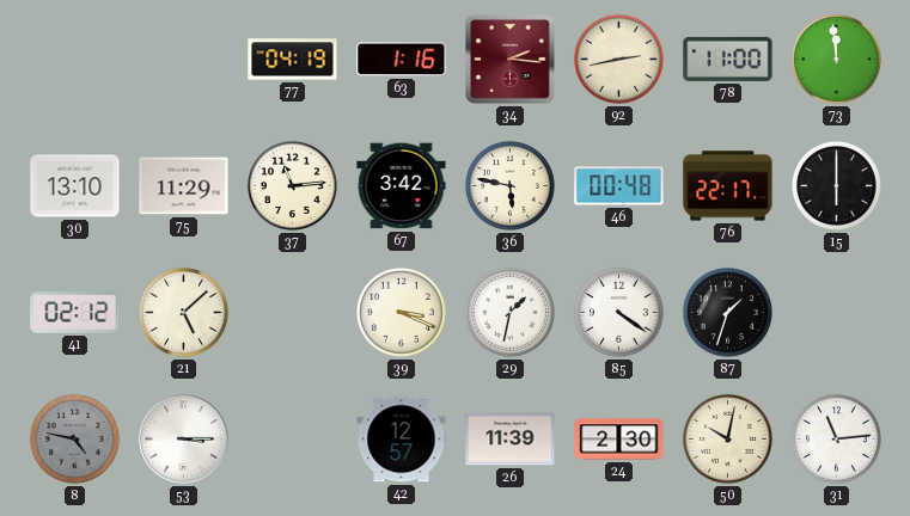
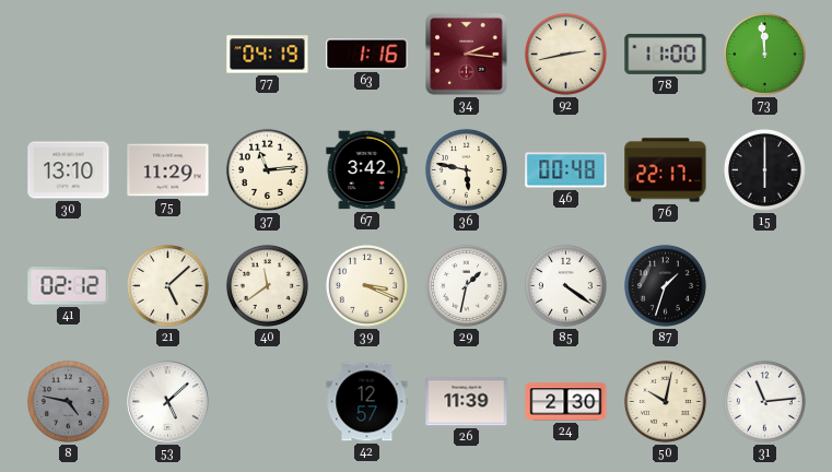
40: none -> 11:39 (267, 285)
53: 3:15 -> 5:08 (168, 402)
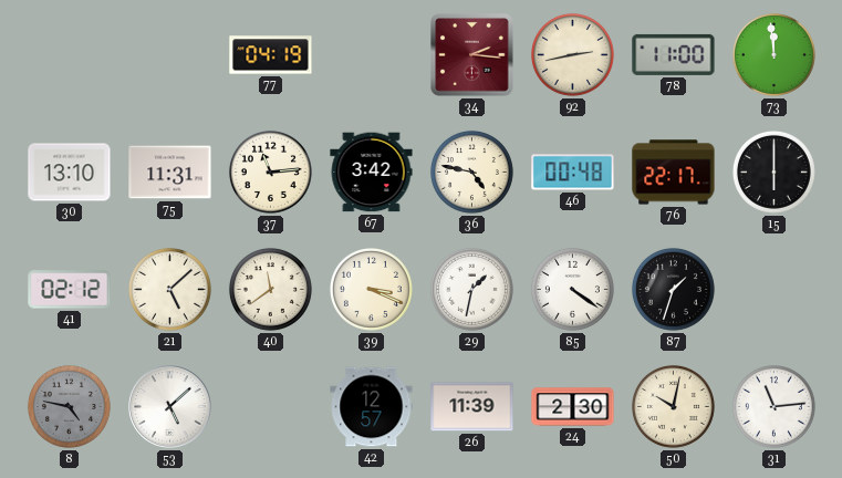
63: 1:16 -> none (367, 55)
75: 11:29 -> 11:31 (170, 173)
36: 5:47 -> 4:47 (471, 172)
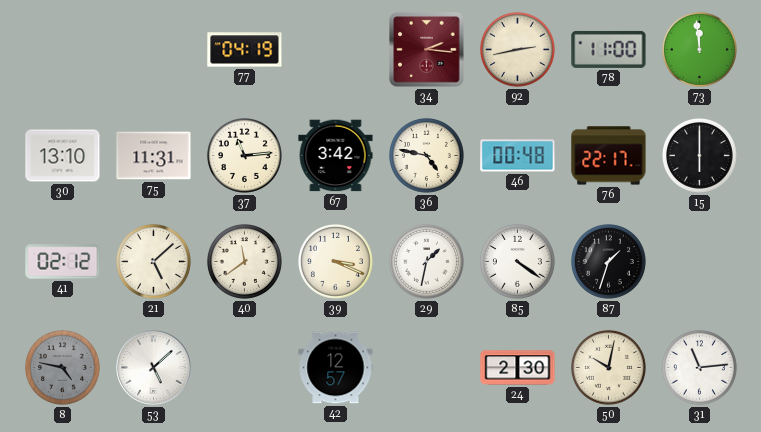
26: 11:39 -> none (472, 407)
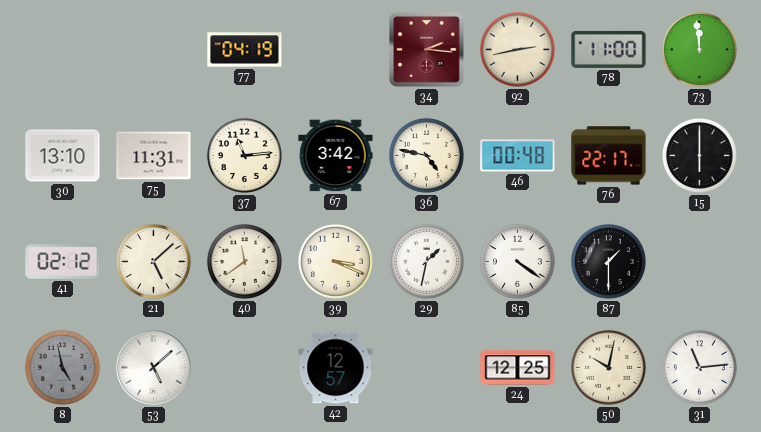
87: 1:33 -> 1:30 (608, 261)
8: 4:47 -> 4:58 (62, 367)
24: 2:30 -> 12:25 (518, 368)
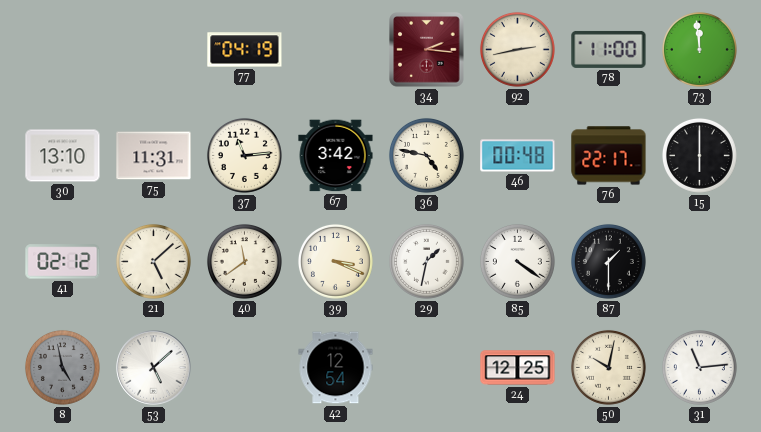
42: 12:57 -> 12:54 (336, 368)
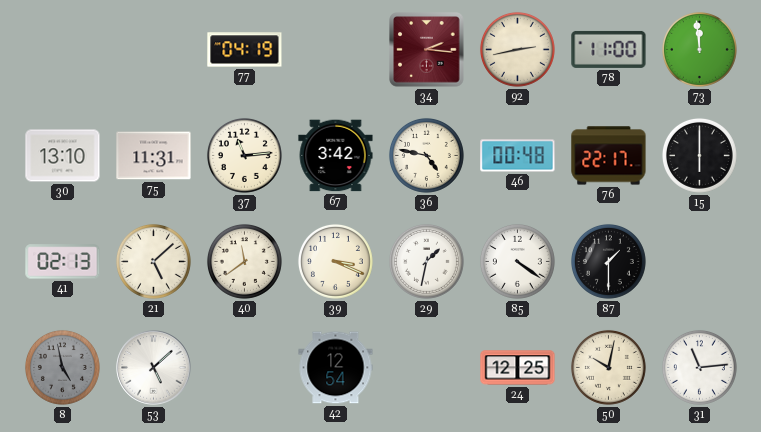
41: 02:12 -> 02:13 (63, 262)
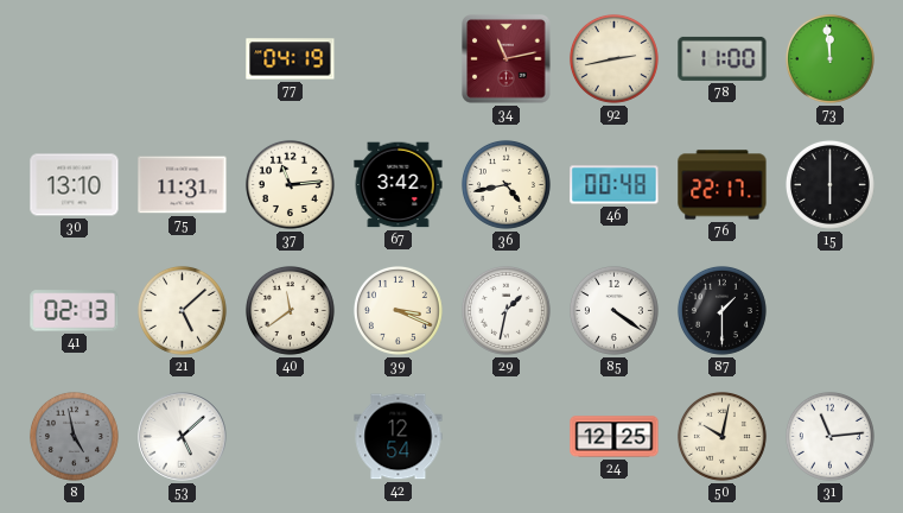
34: 2:16 -> 11:13 (507, 59)
36: 4:47 -> 4:43 (505, 184)
